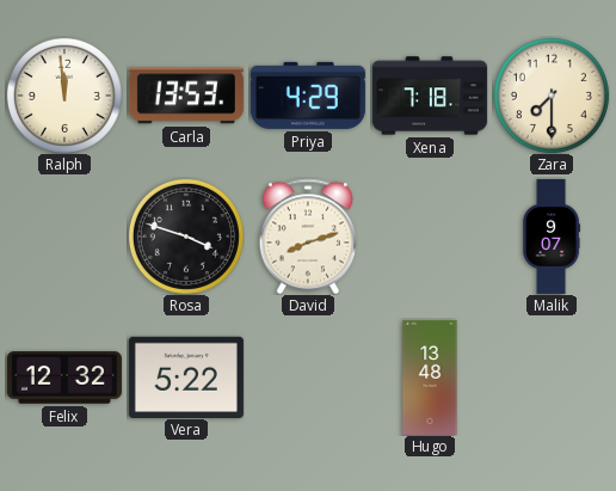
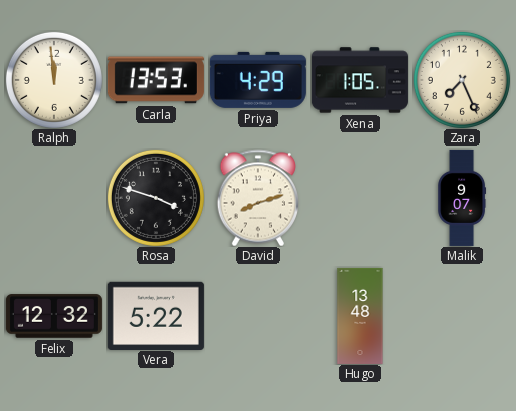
Xena: 7:18 -> 1:05 (360, 80)
Zara: 7:30 -> 7:26 (462, 80)
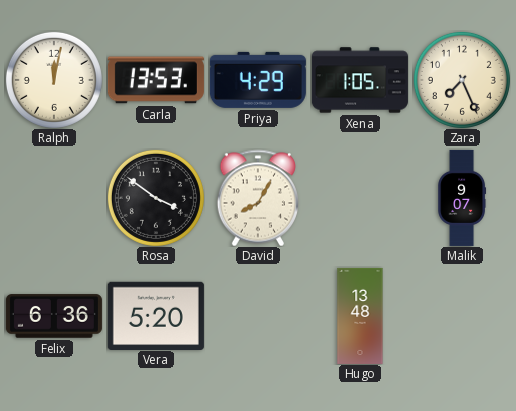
Ralph: 11:59 -> 12:02 (54, 80)
Rosa: 3:48 -> 3:51 (156, 198)
David: 8:12 -> 8:05 (258, 198)
Felix: 12:32 -> 6:36 (54, 316)
Vera: 5:22 -> 5:20 (156, 315)
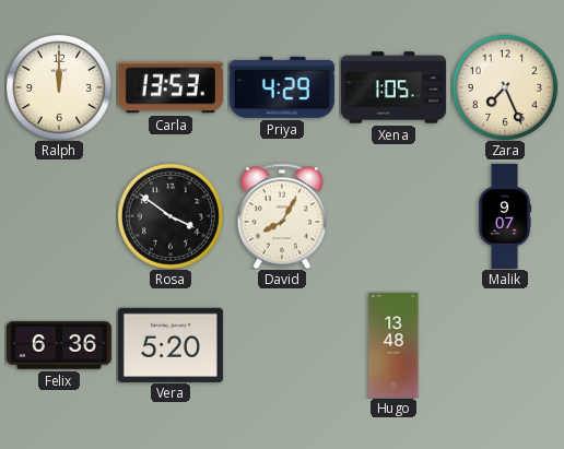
Ralph: 12:02 -> 12:00 (59, 87)
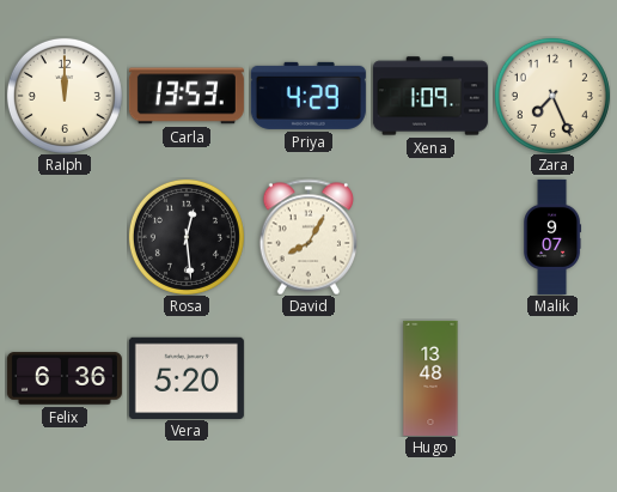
Xena: 1:05 -> 1:09 (430, 96)
Rosa: 3:51 -> 12:29 (187, 237)
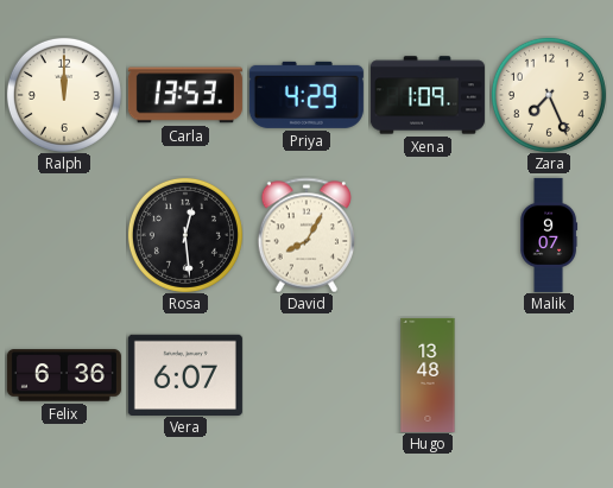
Vera: 5:20 -> 6:07 (185, 374)
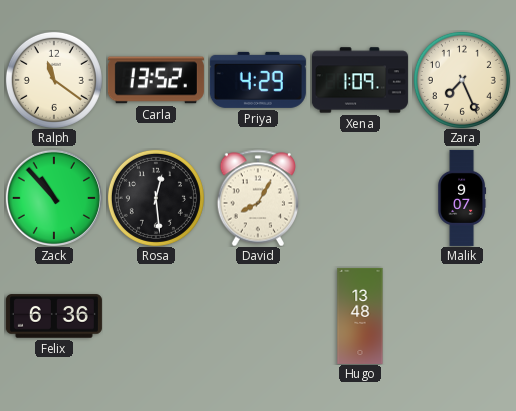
Ralph: 12:00 -> 11:21 (54, 80)
Carla: 13:53 -> 13:52 (156, 80)
Zack: none -> 10:53 (54, 198)
Vera: 6:07 -> none (185, 374)
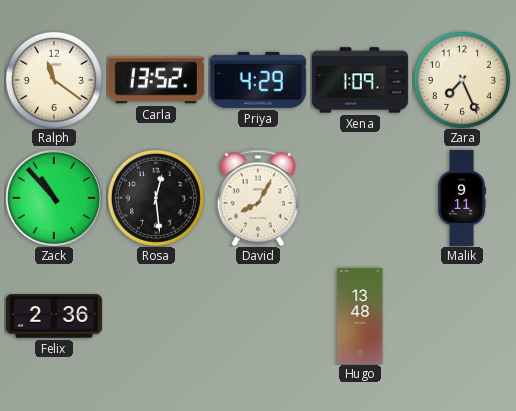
Malik: 9:07 -> 9:11 (462, 198)
Felix: 6:36 -> 2:36 (54, 316)
